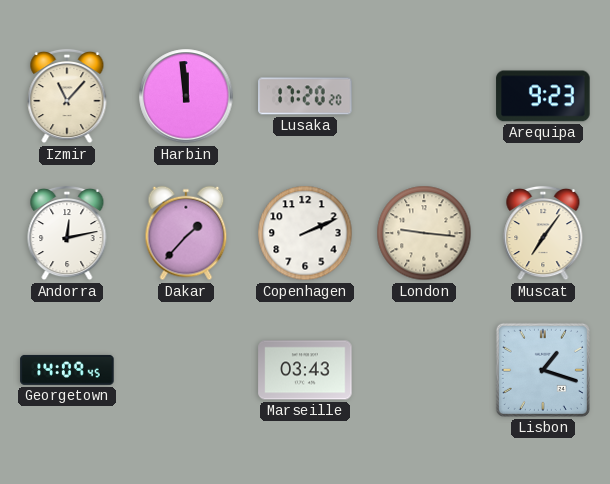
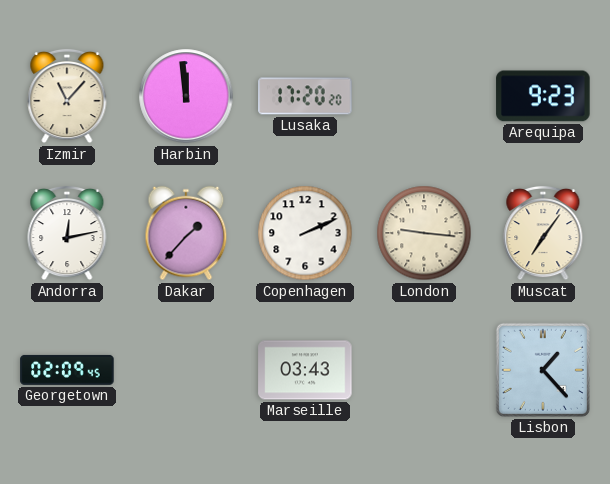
Georgetown: 14:09 -> 02:09 (67, 370)
Lisbon: 1:18 -> 1:23 (543, 370)
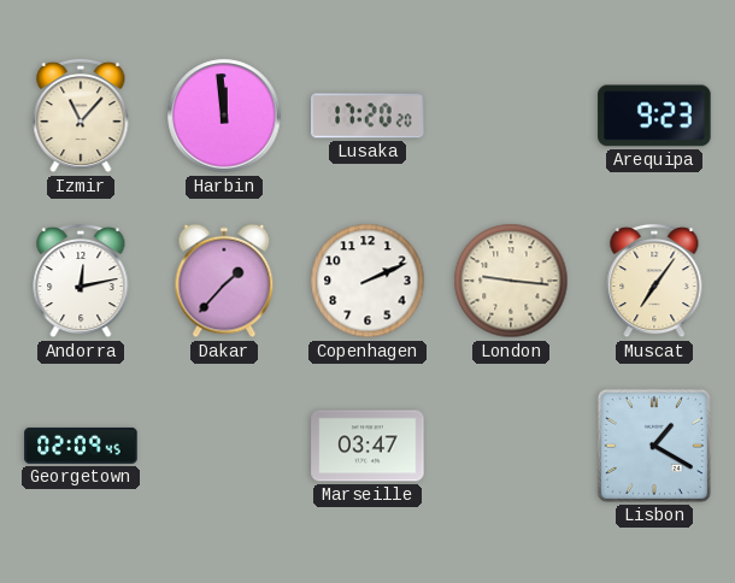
Marseille: 03:43 -> 03:47 (367, 446)
Lisbon: 1:23 -> 1:20 (654, 446)
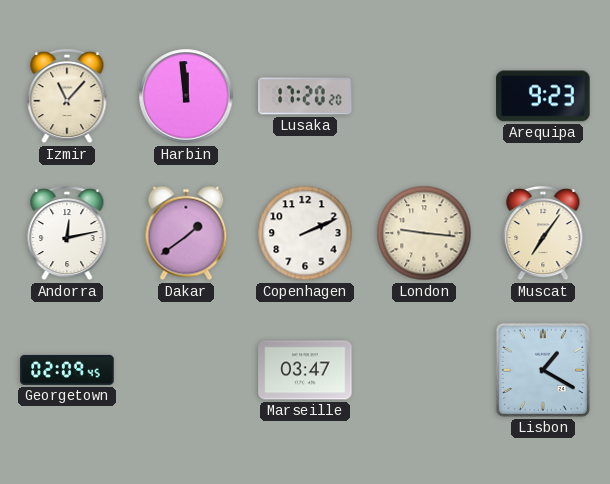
Dakar: 1:37 -> 1:39 (186, 233)
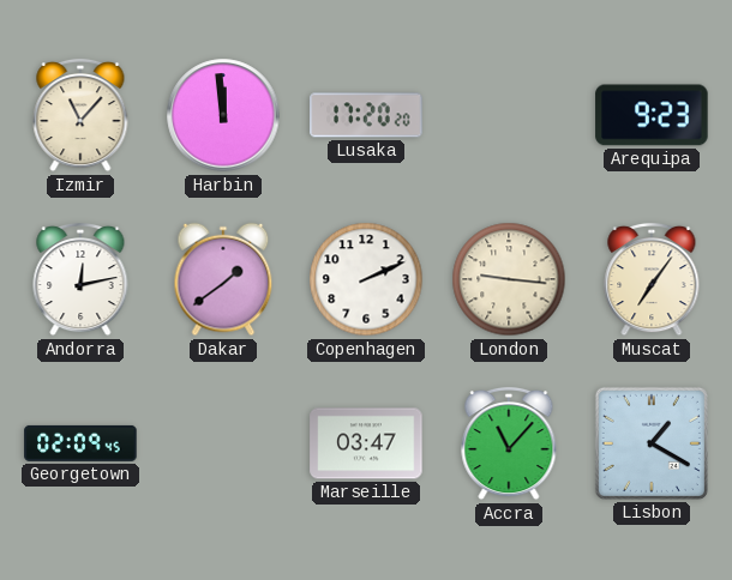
Accra: none -> 11:07 (509, 443)
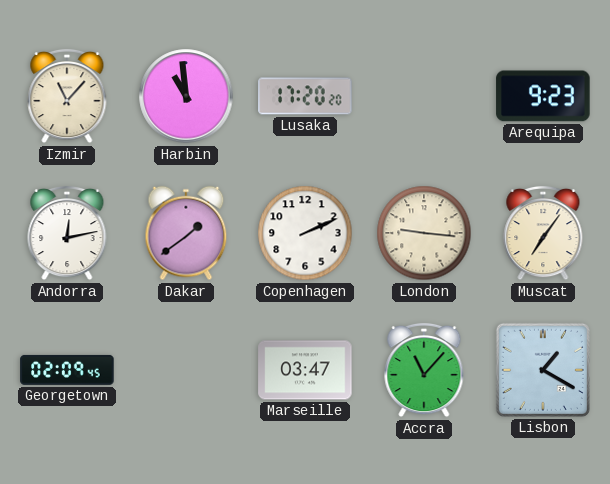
Harbin: 11:59 -> 10:59 (186, 96)
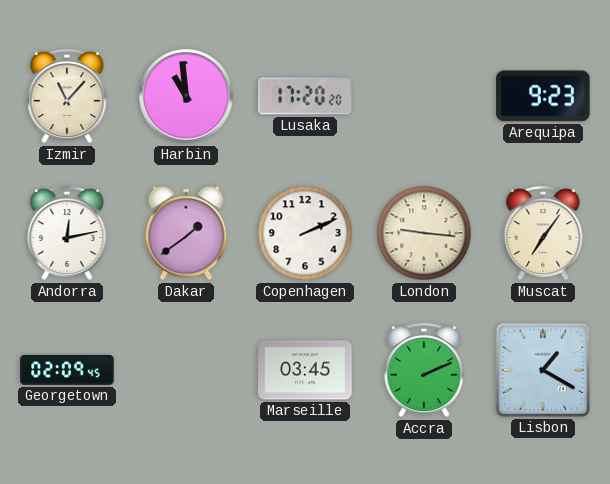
Marseille: 03:47 -> 03:45 (305, 370)
Accra: 11:07 -> 2:11 (424, 370)
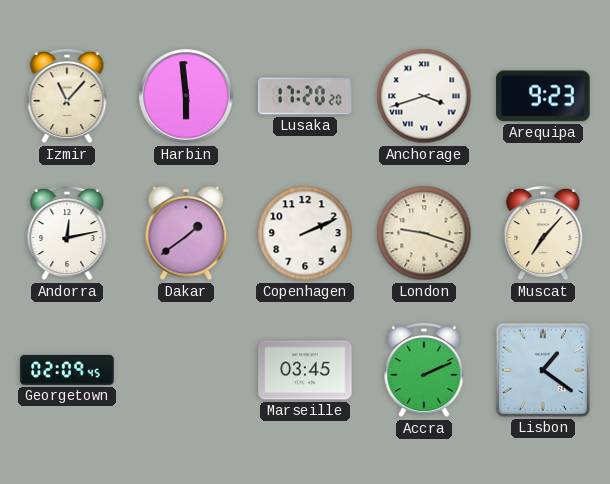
Harbin: 10:59 -> 5:59 (186, 96)
Anchorage: none -> 3:42 (424, 96)
London: 9:16 -> 9:18 (424, 233)
Muscat: 7:06 -> 7:07 (543, 233)
Lisbon: 1:20 -> 1:21 (543, 370)
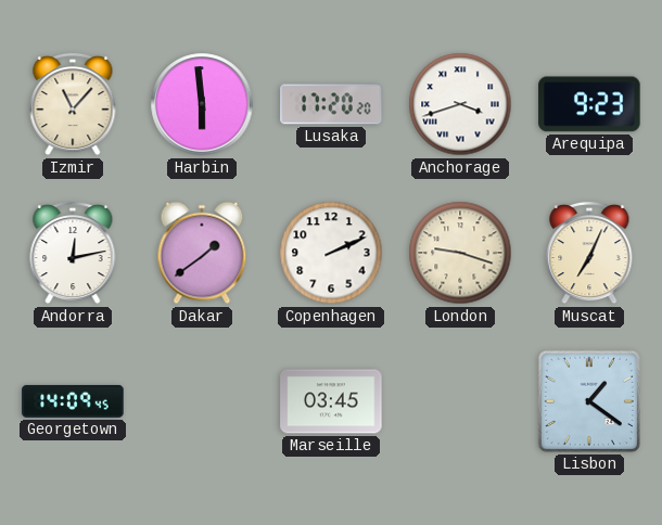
Muscat: 7:07 -> 7:04 (589, 253)
Georgetown: 02:09 -> 14:09 (73, 401)
Accra: 2:11 -> none (424, 370)
